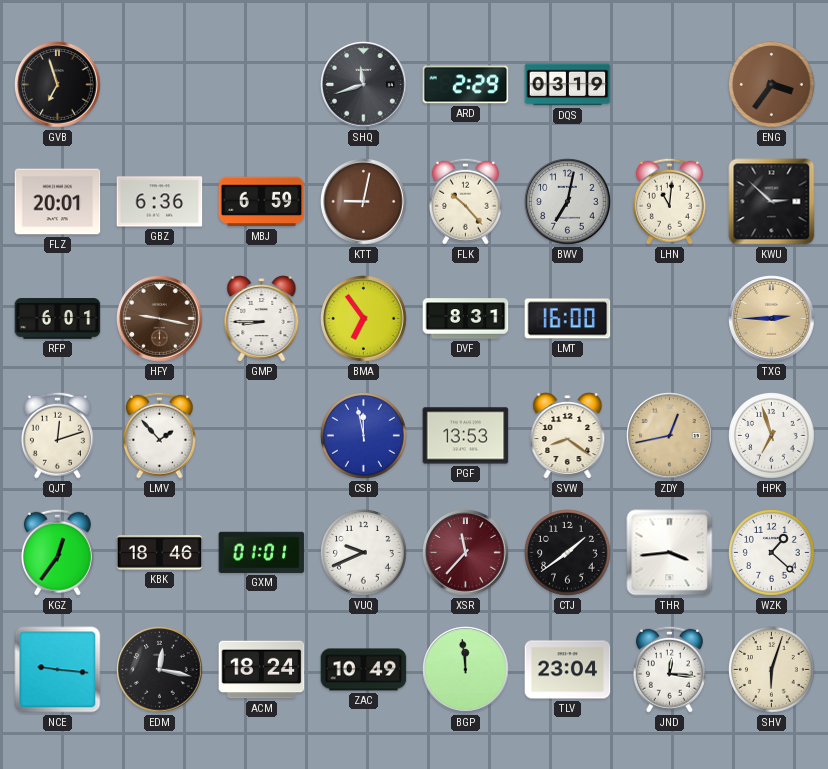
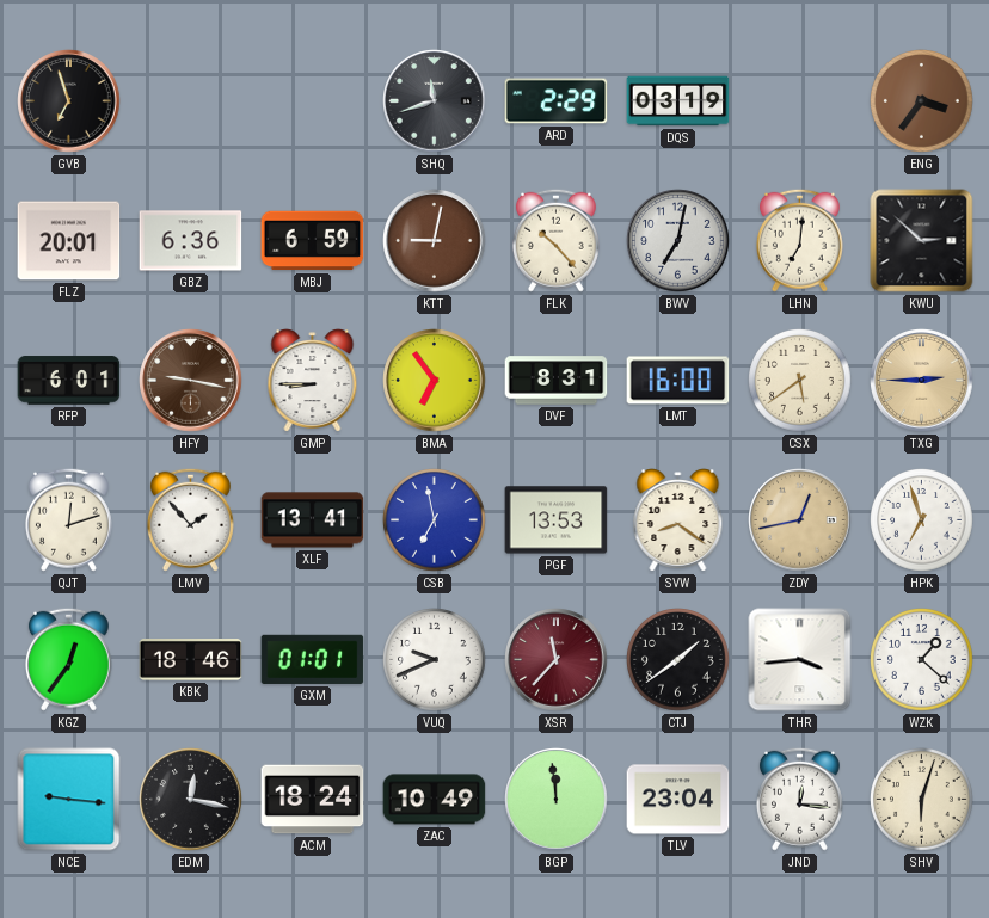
LHN: 11:01 -> 7:01 (799, 240)
CSX: none -> 5:39 (800, 381)
XLF: none -> 13:41 (313, 520)
CSB: 11:58 -> 6:58 (435, 520)
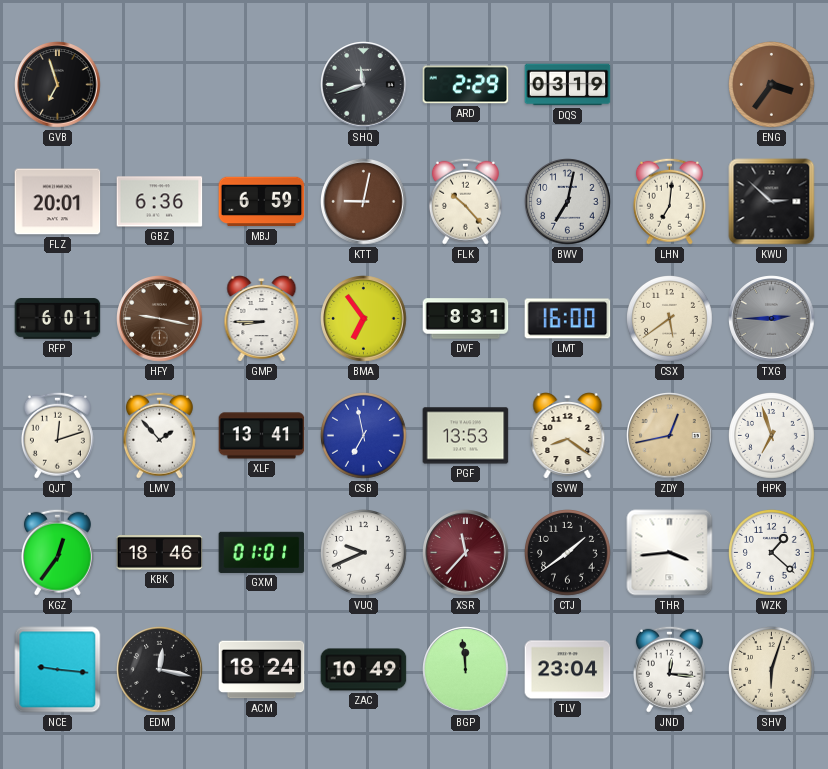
TXG dial: champagne -> grey (772, 319)
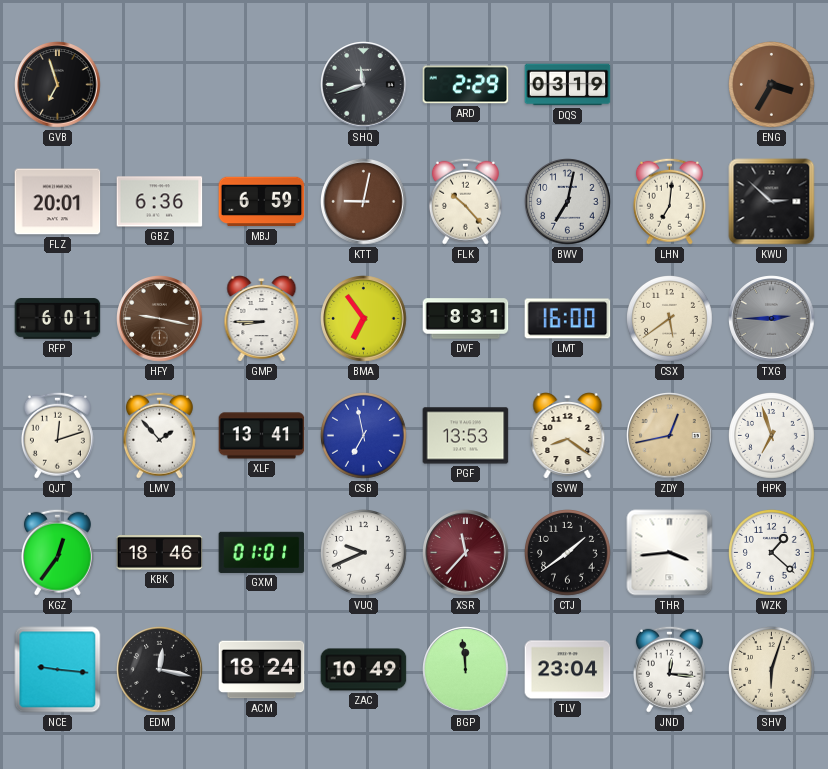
ENG: 3:36 -> 3:35 (772, 85)
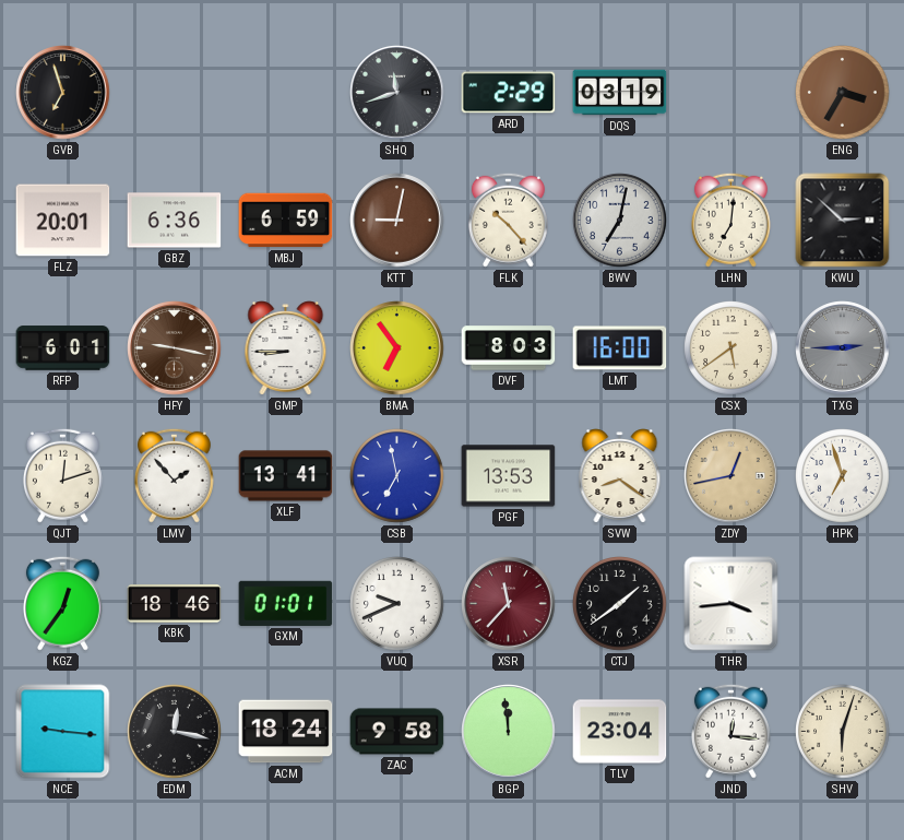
DVF: 8:31 -> 8:03 (509, 348)
WZK: 1:22 -> none (772, 553)
ZAC: 10:49 -> 9:58 (397, 732)
